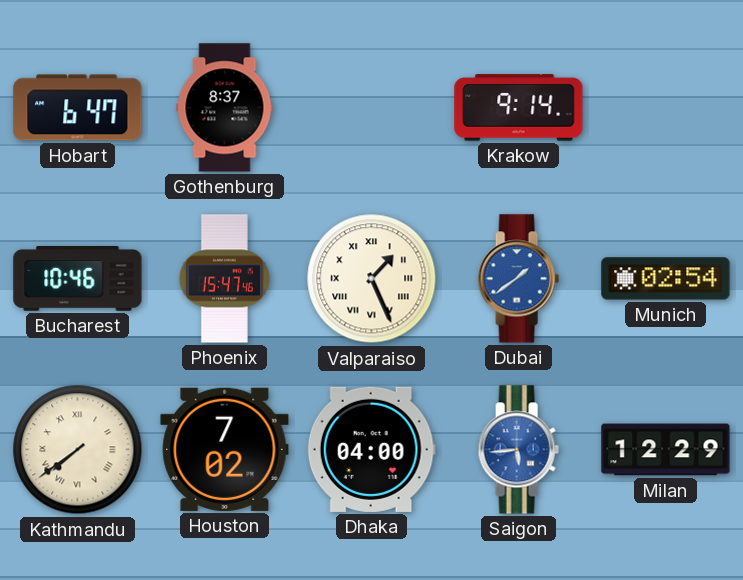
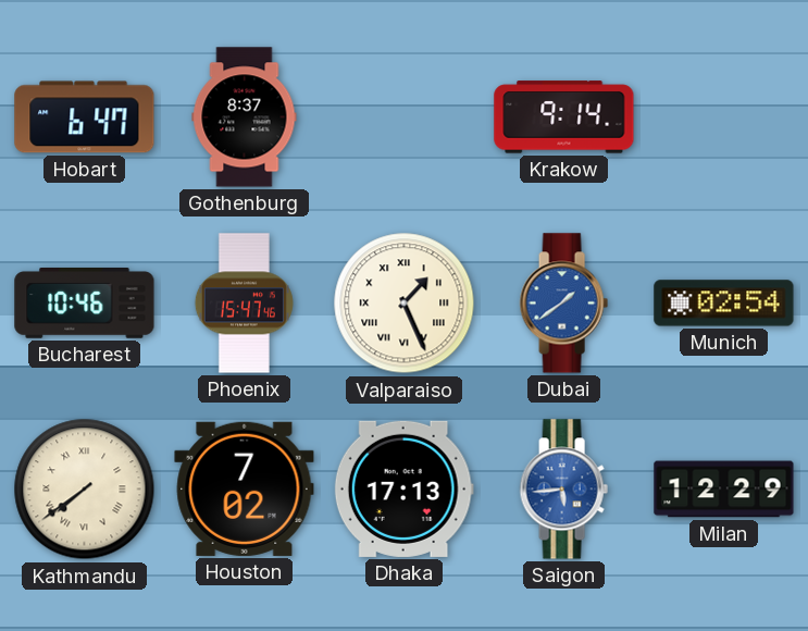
Dhaka: 04:00 -> 17:13 (403, 488)
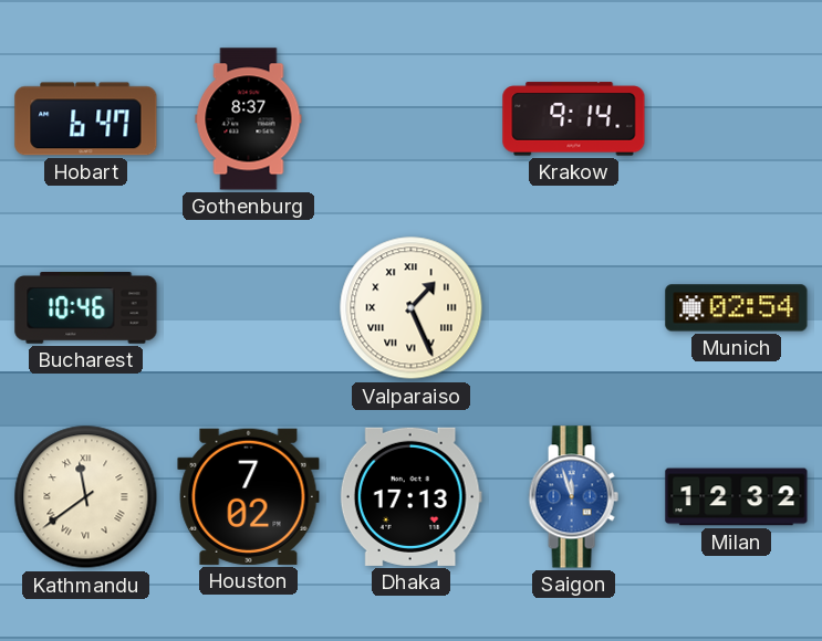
Phoenix: 15:47 -> none (244, 304)
Dubai: 1:39 -> none (563, 304)
Kathmandu: 7:39 -> 11:39 (86, 497)
Saigon: 5:44 -> 11:57 (573, 497)
Milan: 12:29 -> 12:32 (737, 497)
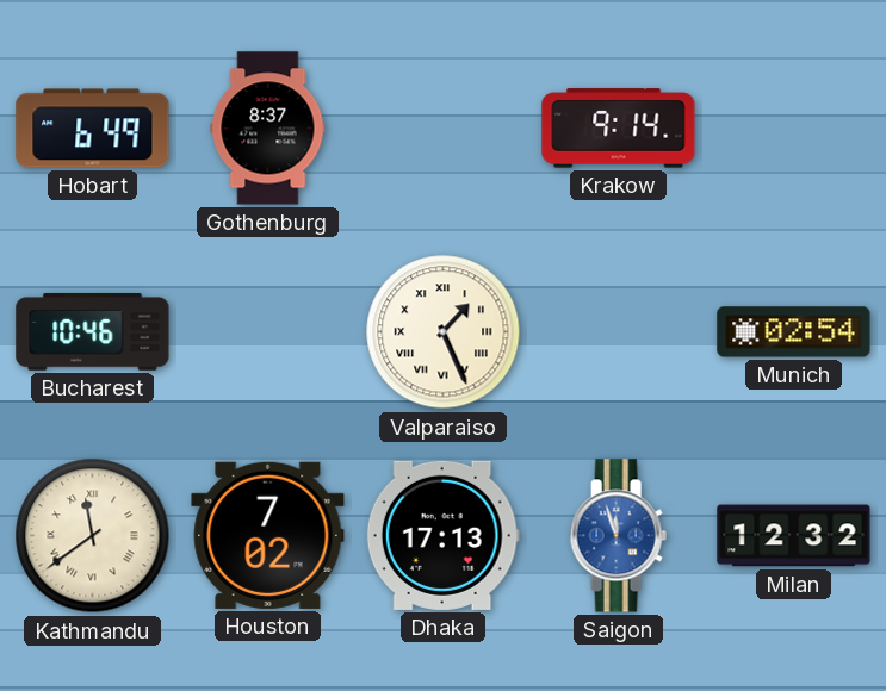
Hobart: 6:47 -> 6:49 (93, 129)
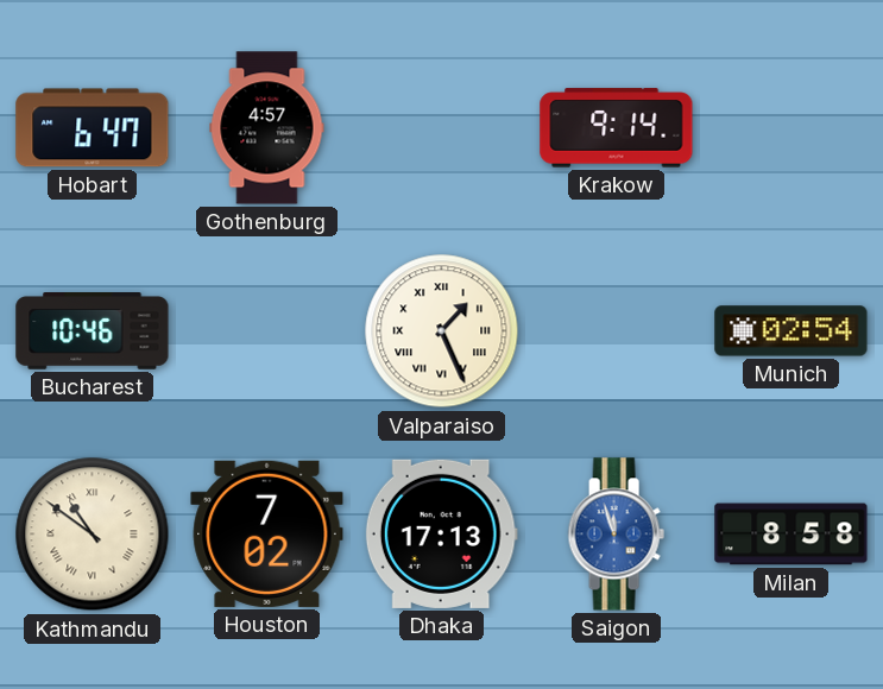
Hobart: 6:49 -> 6:47 (93, 128)
Gothenburg: 8:37 -> 4:57 (267, 128)
Kathmandu: 11:39 -> 10:51 (93, 535)
Milan: 12:32 -> 8:58 (791, 535)
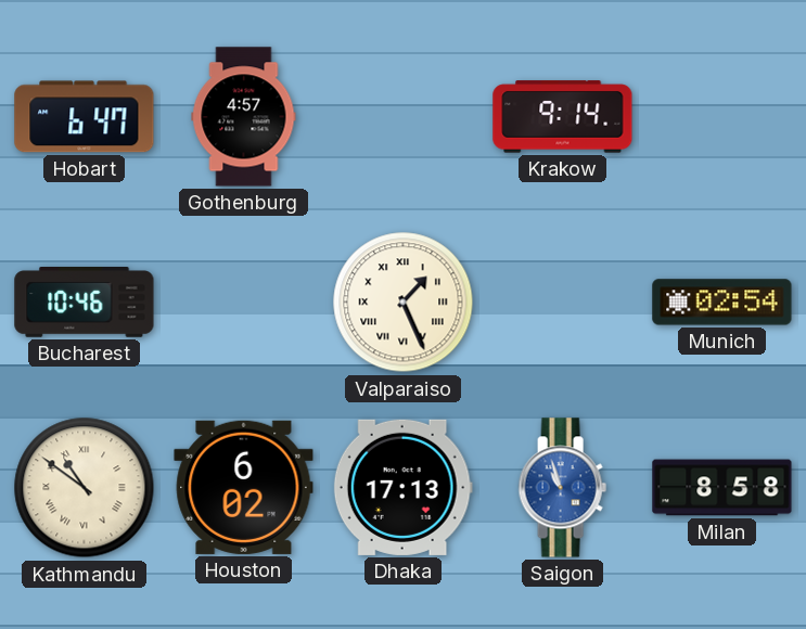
Houston: 7:02 -> 6:02 (244, 487)
Saigon: 11:57 -> 10:57 (562, 488)
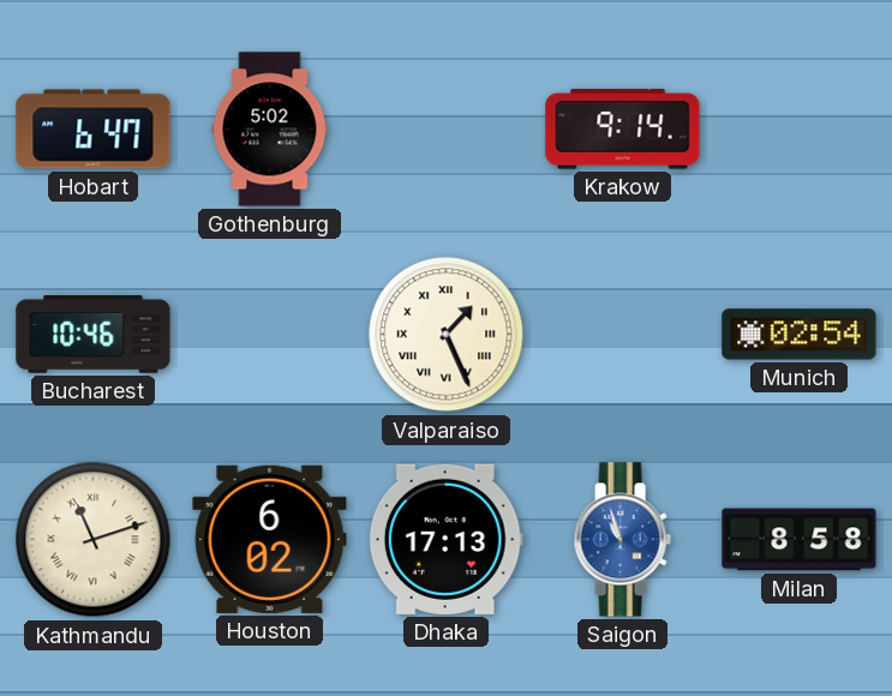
Gothenburg: 4:57 -> 5:02 (270, 130)
Kathmandu: 10:51 -> 11:12 (94, 540)
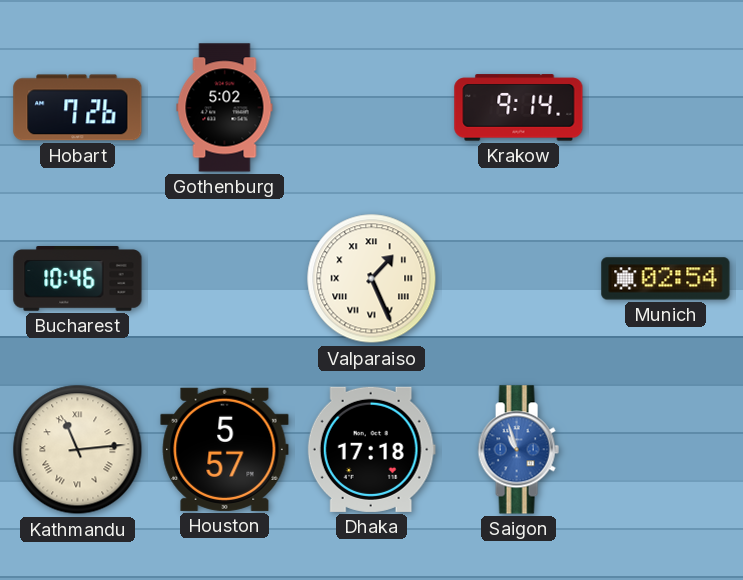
Hobart: 6:47 -> 7:26 (78, 108)
Kathmandu: 11:12 -> 11:14 (78, 450)
Houston: 6:02 -> 5:57 (225, 449)
Dhaka: 17:13 -> 17:18 (371, 449)
Milan: 8:58 -> none (800, 540)
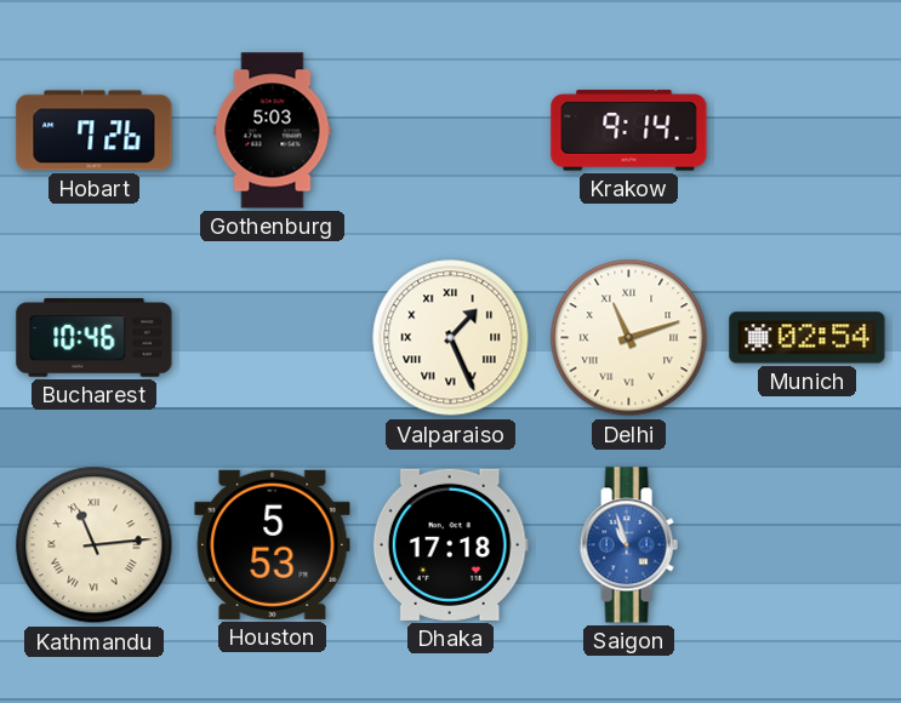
Gothenburg: 5:02 -> 5:03 (273, 131)
Delhi: none -> 11:12 (629, 338)
Houston: 5:57 -> 5:53 (273, 544)
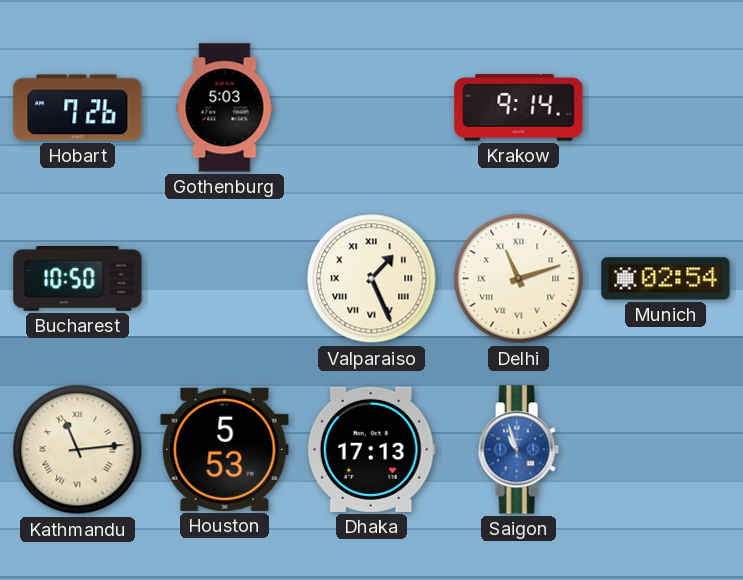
Bucharest: 10:46 -> 10:50 (78, 279)
Dhaka: 17:18 -> 17:13 (371, 449)
